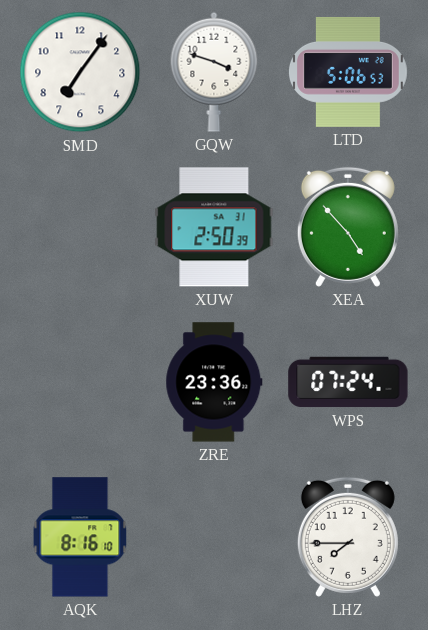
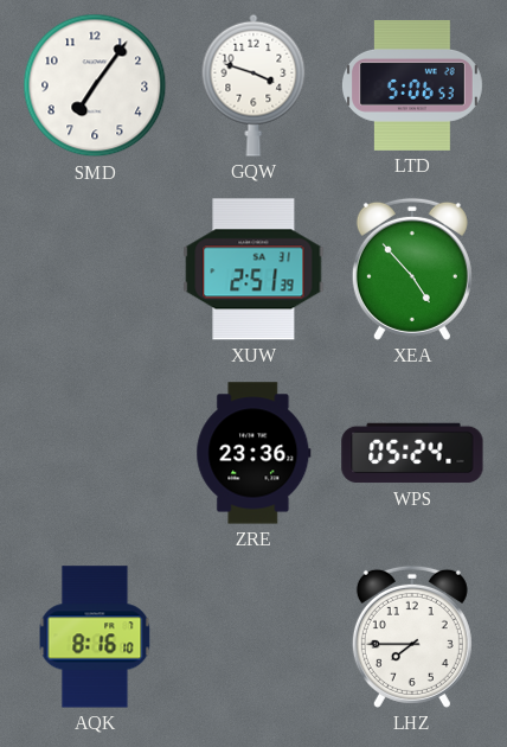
XUW: 2:50 -> 2:51 (254, 269)
WPS: 07:24 -> 05:24 (412, 453)
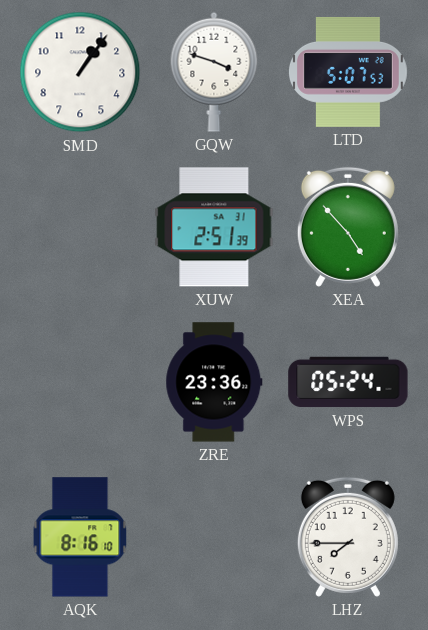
SMD: 7:06 -> 1:06 (80, 72)
LTD: 5:06 -> 5:07 (348, 72)
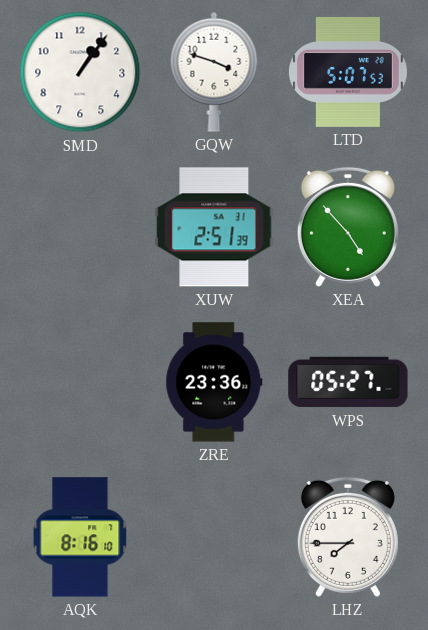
WPS: 05:24 -> 05:27 (348, 382)
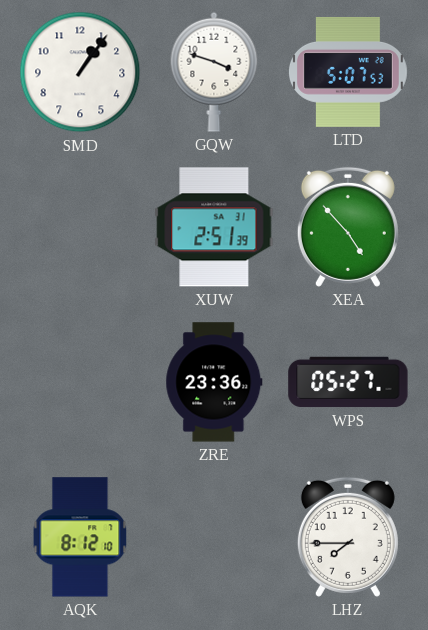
AQK: 8:16 -> 8:12 (80, 537)
